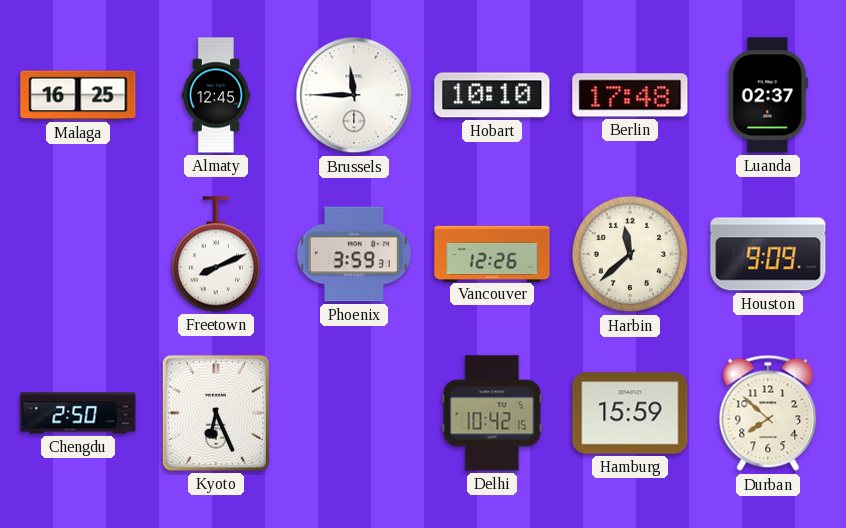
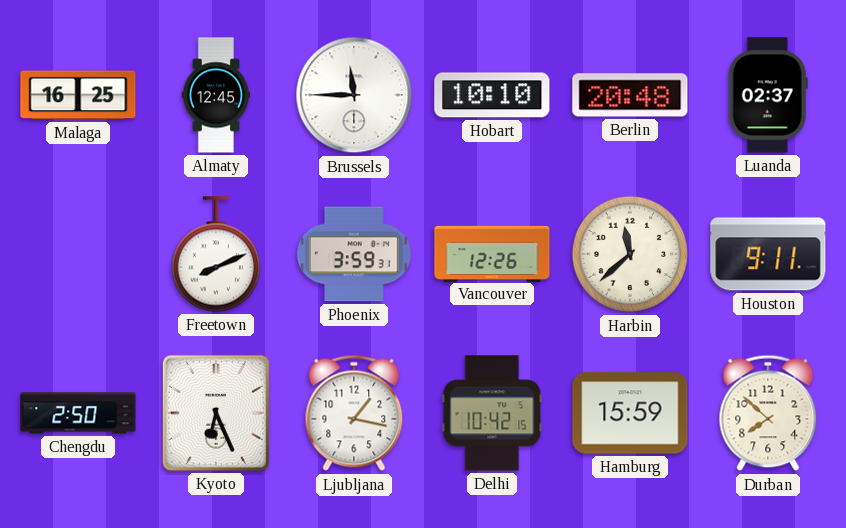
Berlin: 17:48 -> 20:48 (630, 95)
Houston: 9:09 -> 9:11 (768, 254)
Ljubljana: none -> 1:17 (354, 413)
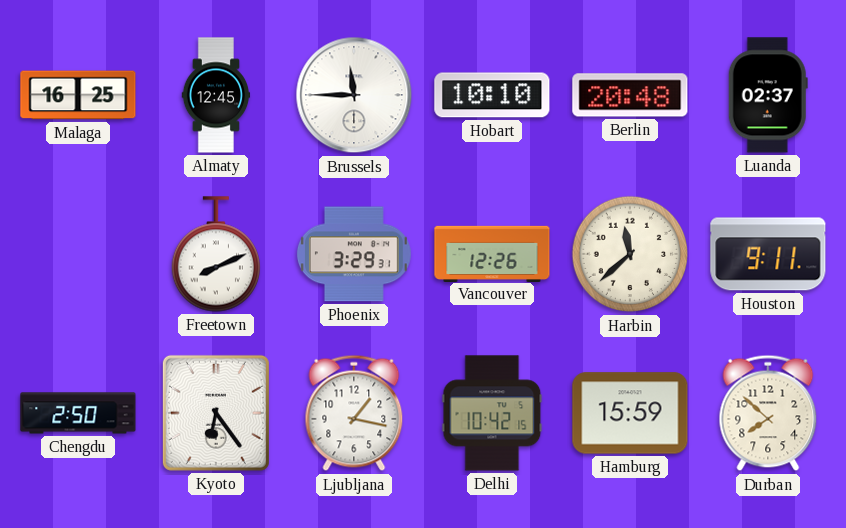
Phoenix: 3:59 -> 3:29 (354, 254)
Kyoto: 6:26 -> 6:24 (216, 413)
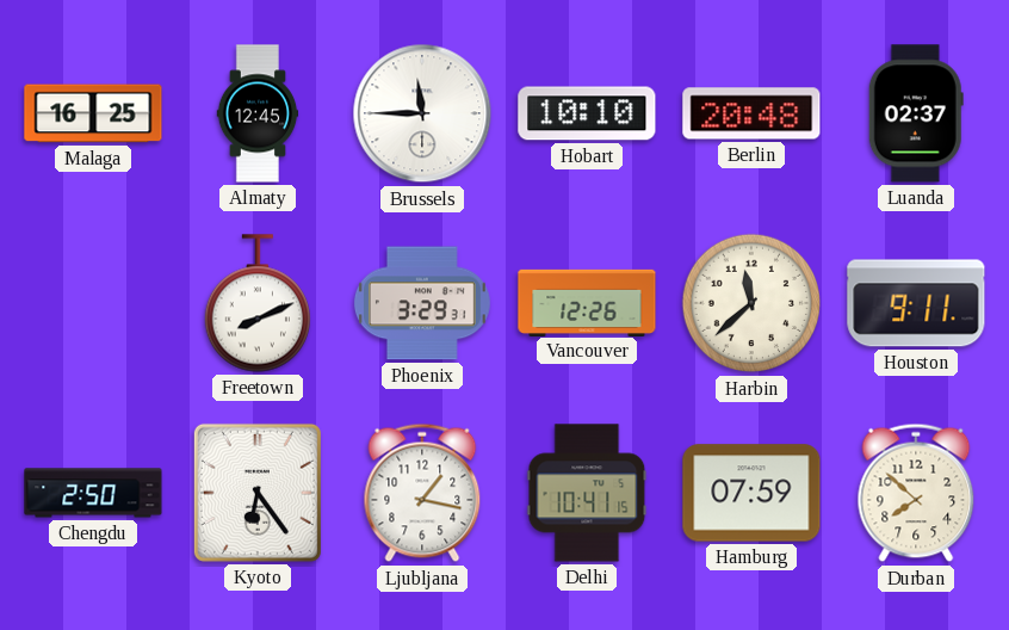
Delhi: 10:42 -> 10:41 (587, 493)
Hamburg: 15:59 -> 07:59 (751, 493)
